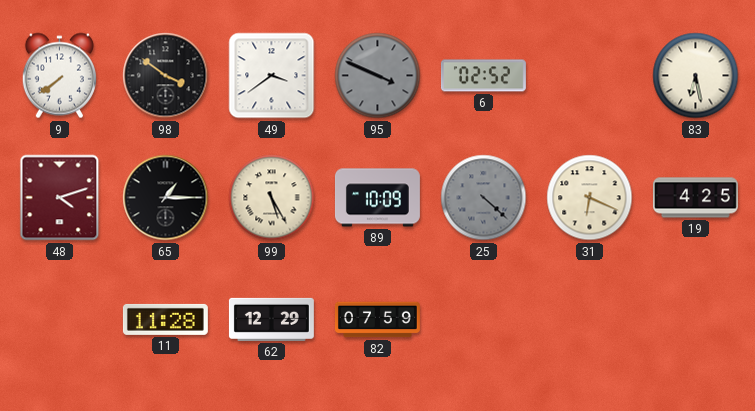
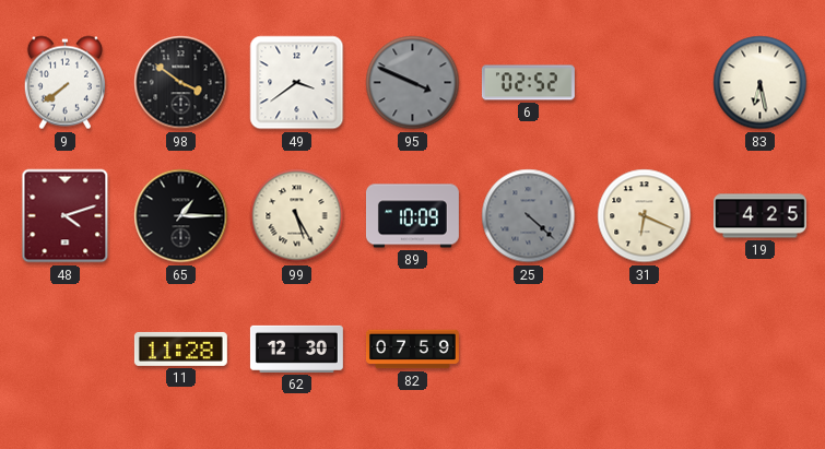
62: 12:29 -> 12:30 (296, 348)
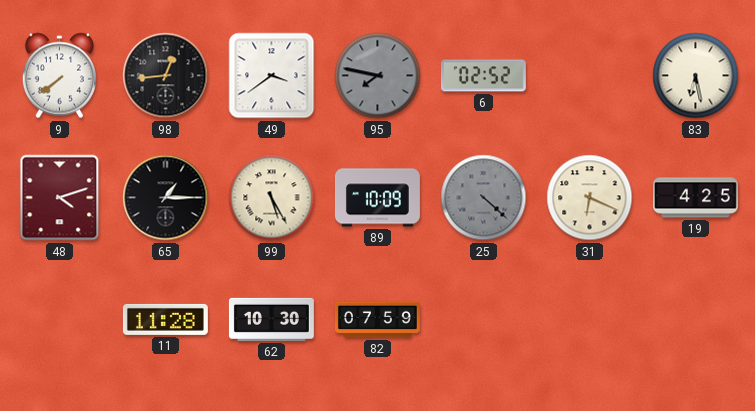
98: 3:51 -> 12:44 (166, 76)
95: 3:49 -> 7:47 (378, 76)
62: 12:30 -> 10:30 (271, 319)
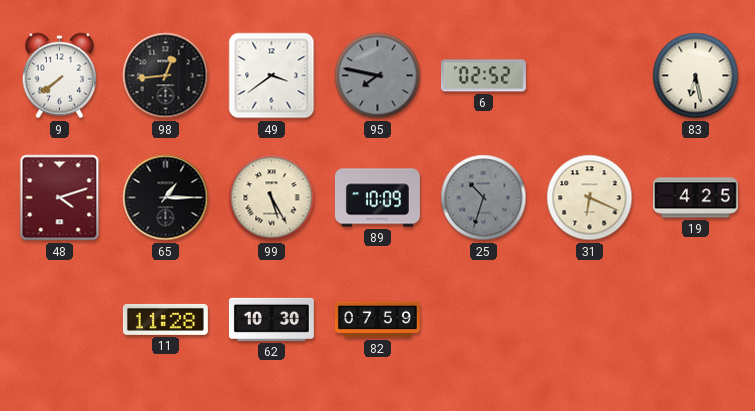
25: 4:22 -> 10:33 (484, 198)
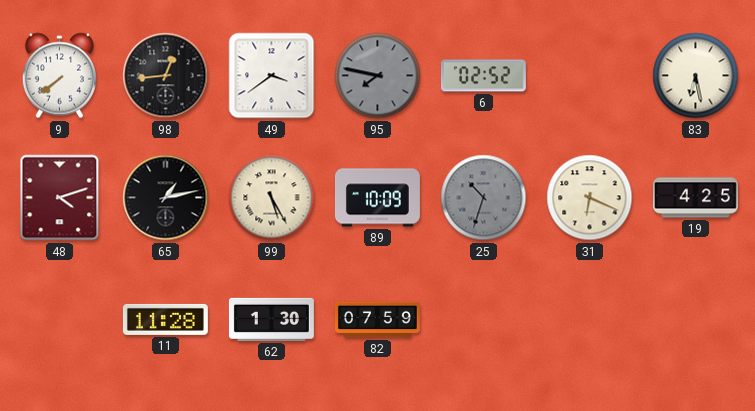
65: 1:15 -> 1:13 (166, 198)
62: 10:30 -> 1:30 (271, 319)
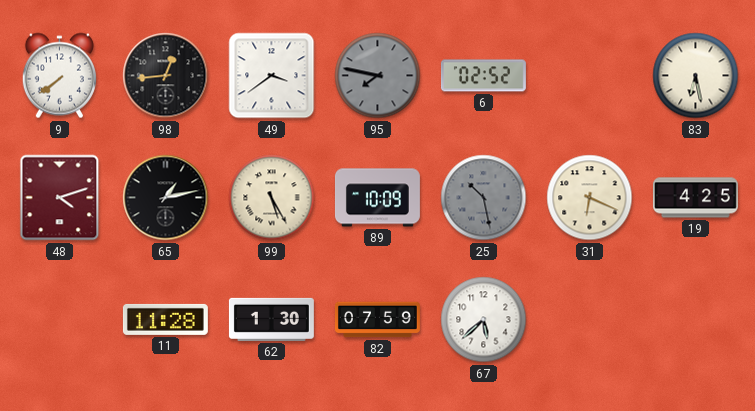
25: 10:33 -> 10:28 (484, 198)
67: none -> 5:38 (484, 320)
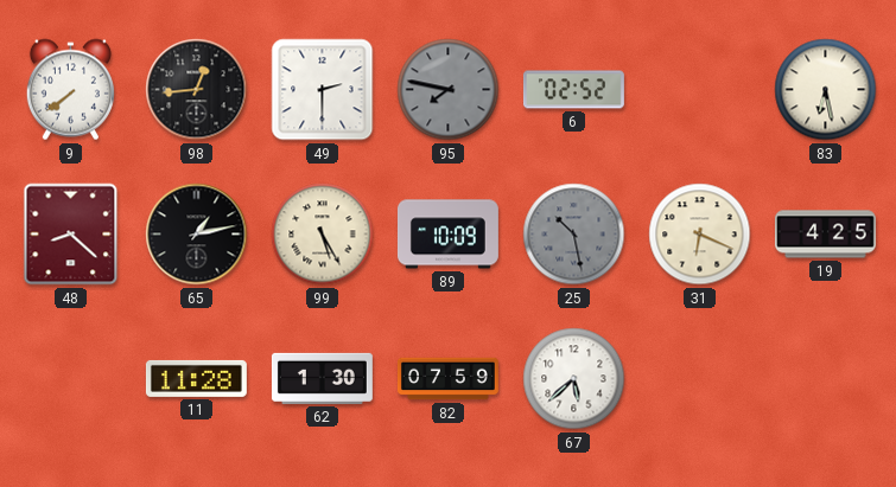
49: 3:39 -> 2:30 (323, 90)
48: 4:12 -> 8:22 (71, 235)
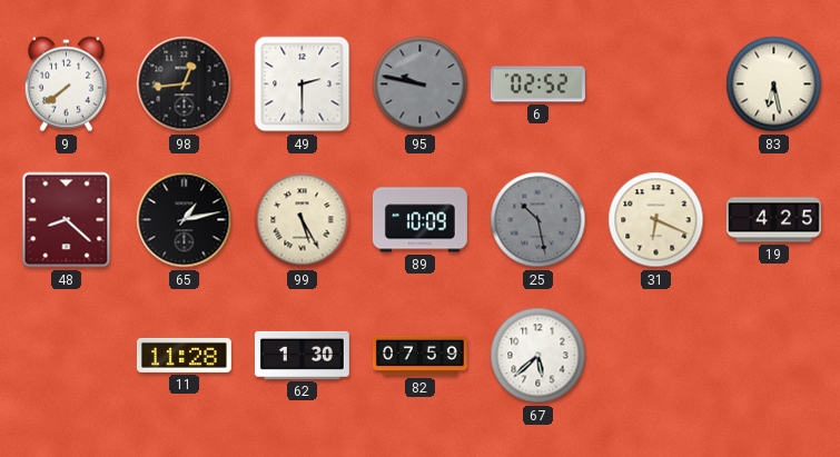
95: 7:47 -> 9:47 (421, 85)
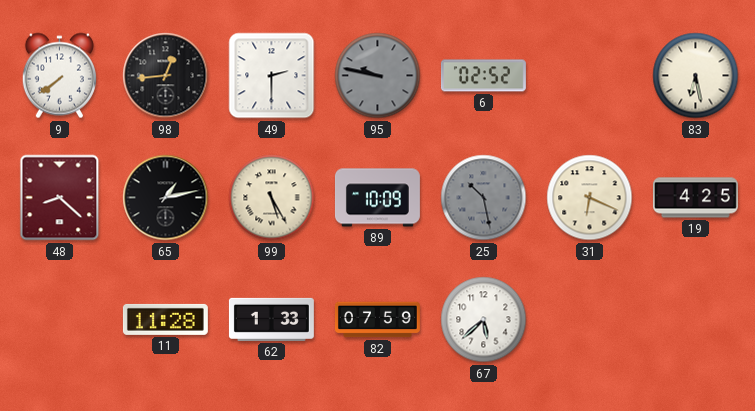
62: 1:30 -> 1:33 (271, 319)
